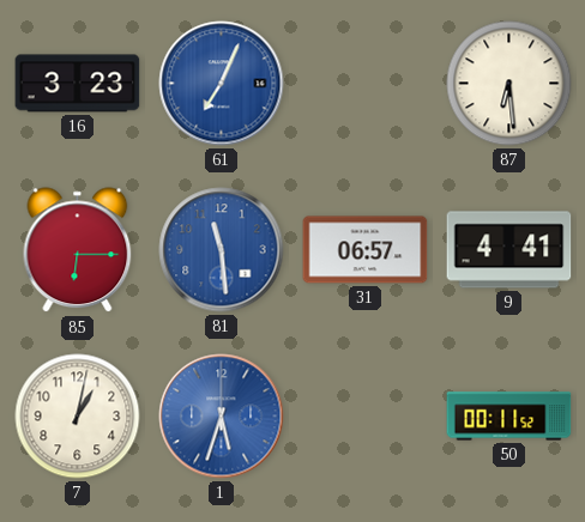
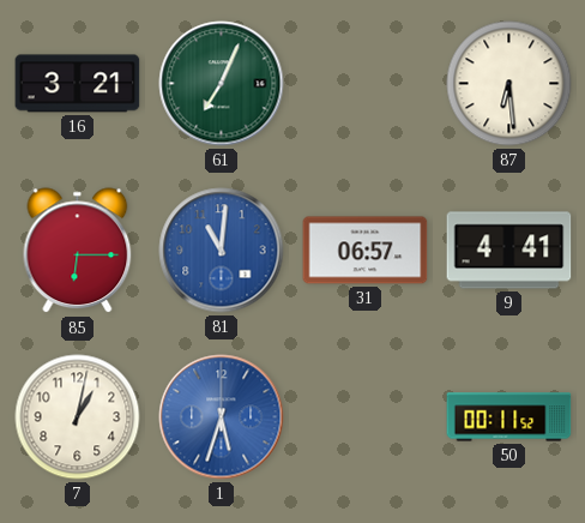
16: 3:23 -> 3:21 (78, 84)
61 dial: blue -> green (222, 84)
81: 11:29 -> 11:01 (222, 251)
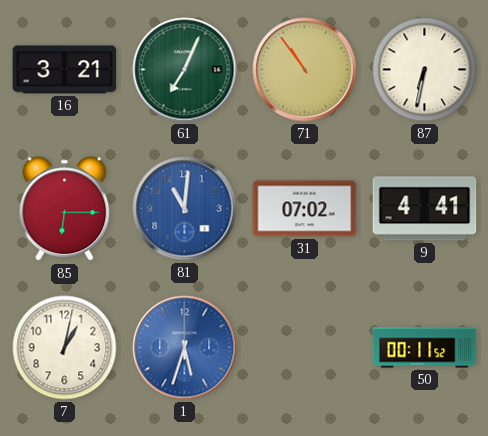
71: none -> 10:54 (305, 70)
87: 6:29 -> 6:32 (425, 70)
31: 06:57 -> 07:02 (305, 209)
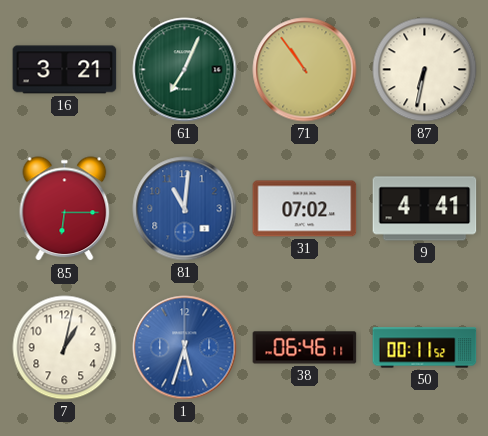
38: none -> 06:46 (305, 348)
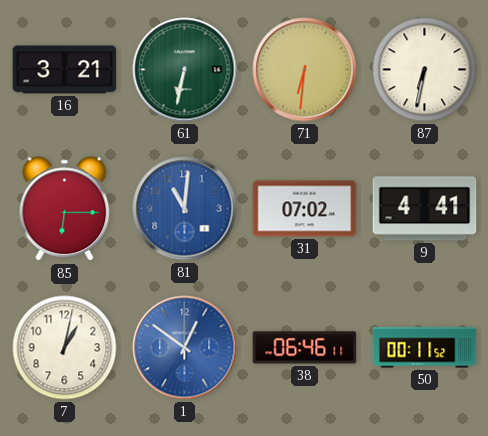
61: 7:04 -> 6:32 (185, 70)
71: 10:54 -> 6:31 (305, 70)
1: 5:33 -> 12:51 (185, 348)
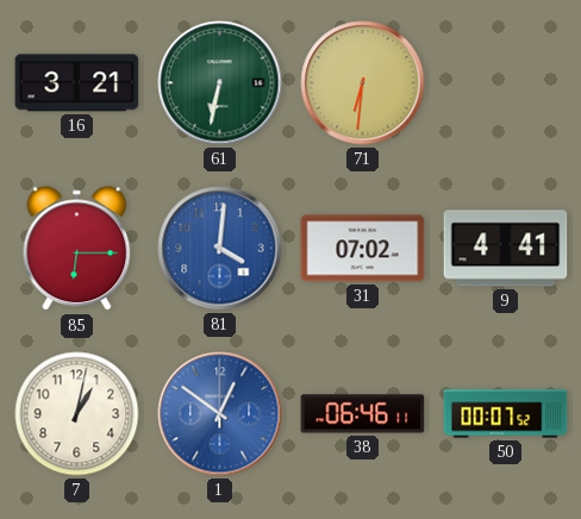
87: 6:32 -> none (425, 70)
81: 11:01 -> 4:01 (220, 249)
50: 00:11 -> 00:07 (506, 414)
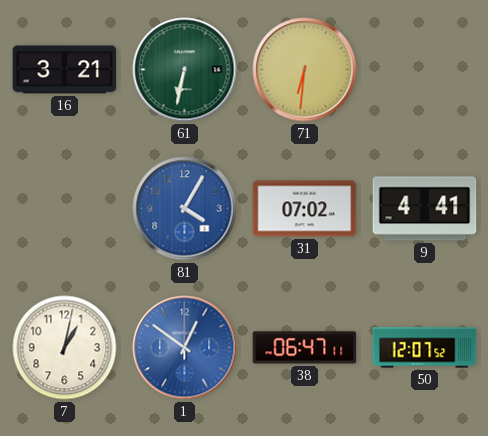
85: 6:15 -> none (77, 249)
81: 4:01 -> 4:05 (185, 209)
38: 06:46 -> 06:47 (305, 348)
50: 00:07 -> 12:07 (425, 348)
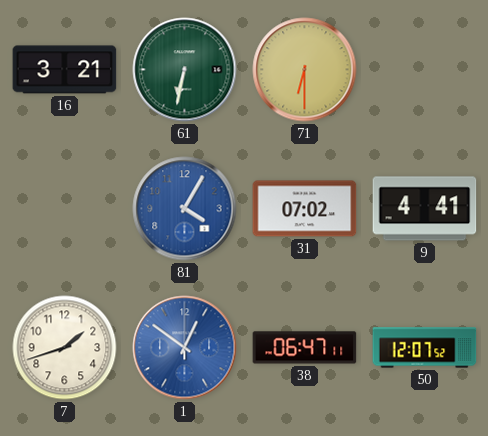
71: 6:31 -> 6:30 (305, 70)
7: 1:02 -> 1:42 (65, 348)
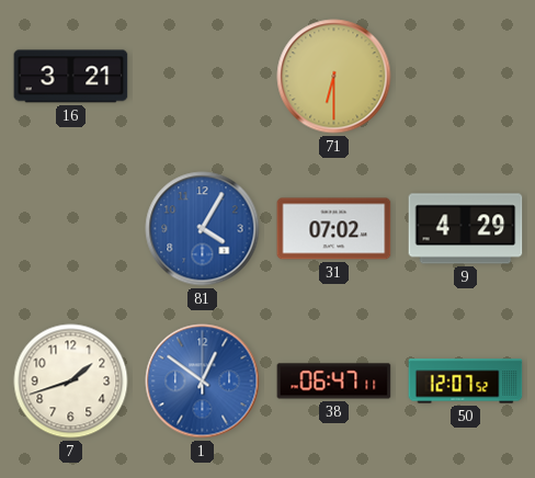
61: 6:32 -> none (185, 70)
9: 4:41 -> 4:29 (466, 229)
